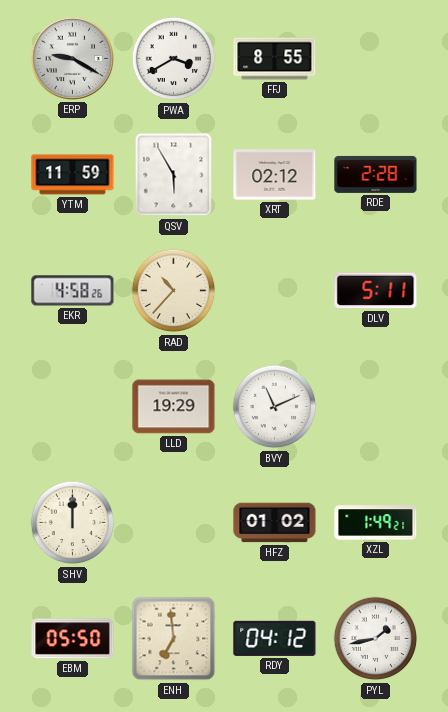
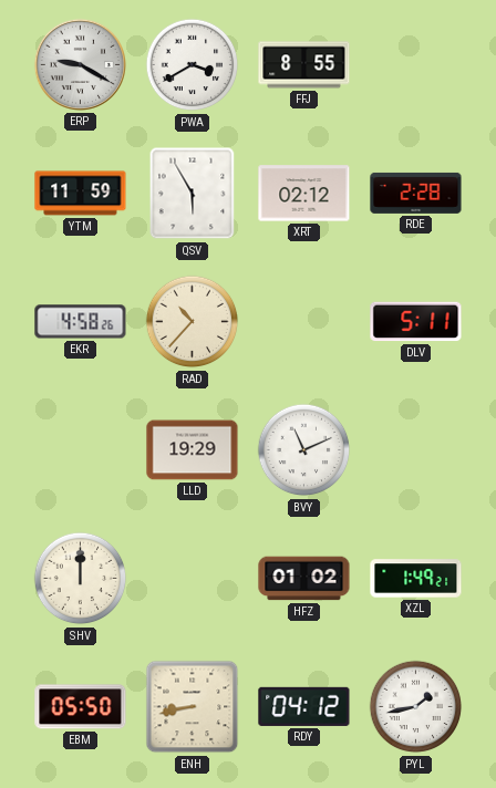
ENH: 6:59 -> 8:43 (193, 707)
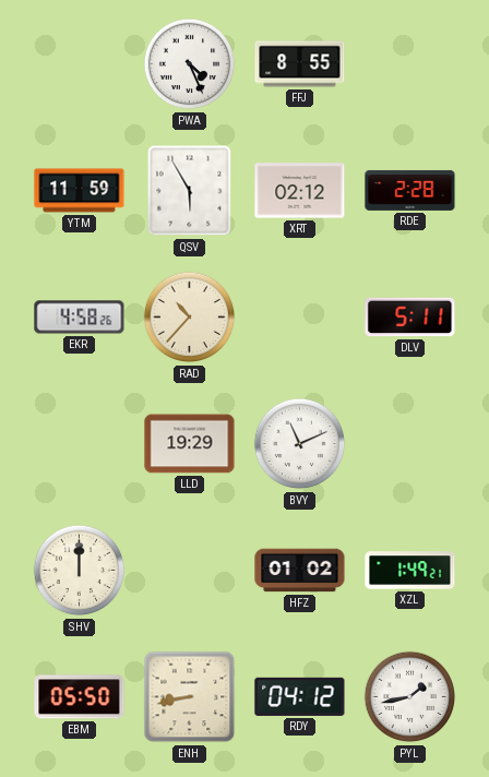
ERP: 9:20 -> none (80, 64)
PWA: 3:40 -> 4:26 (190, 64)
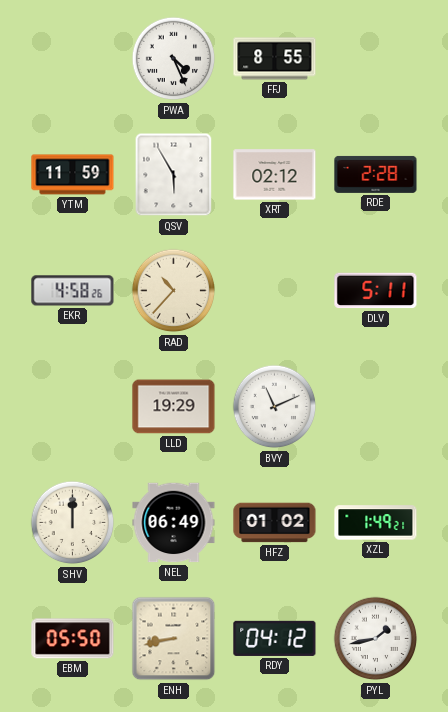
NEL: none -> 06:49 (174, 523)
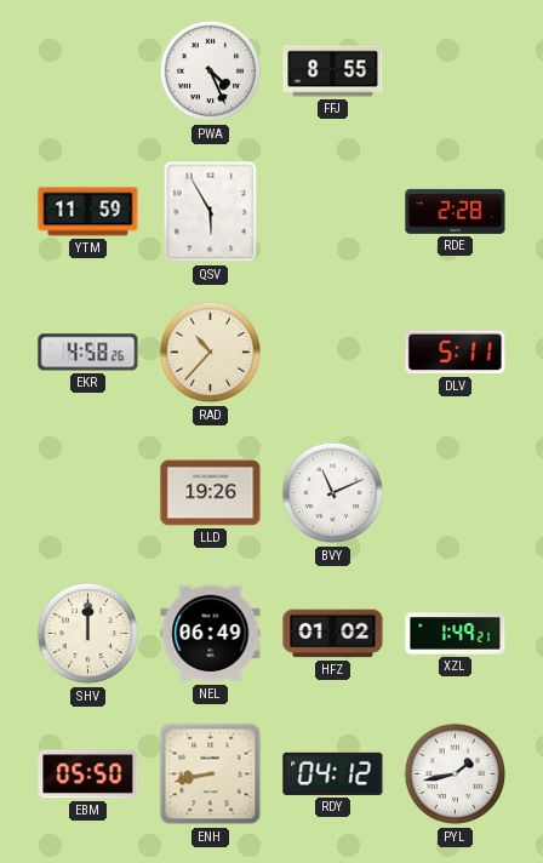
XRT: 02:12 -> none (275, 175)
LLD: 19:29 -> 19:26 (211, 493)
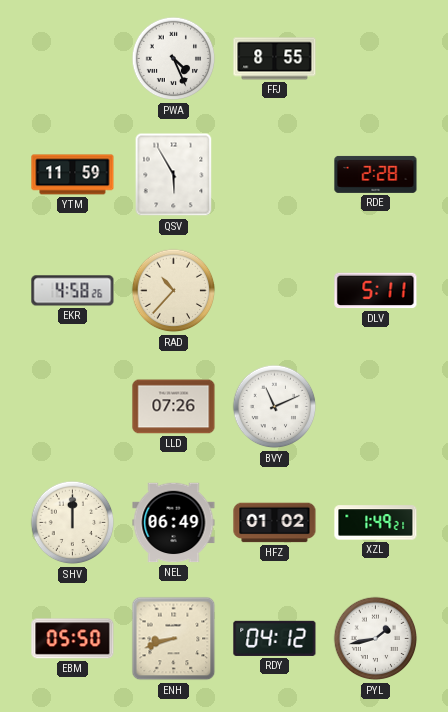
LLD: 19:26 -> 07:26 (174, 407)
ENH: 8:43 -> 8:42 (174, 639)
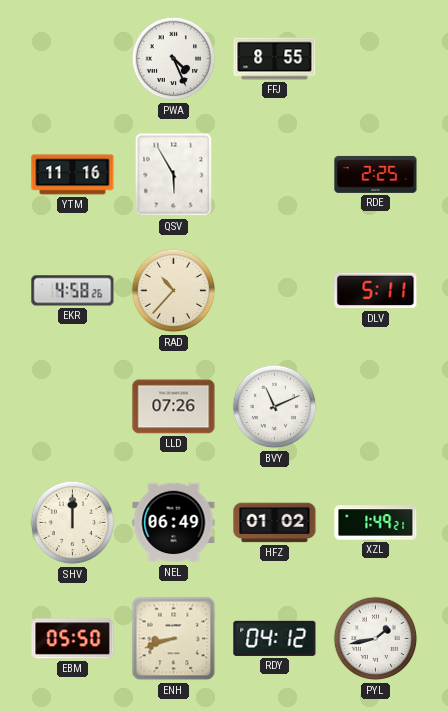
YTM: 11:59 -> 11:16 (73, 175)
RDE: 2:28 -> 2:25 (376, 174)
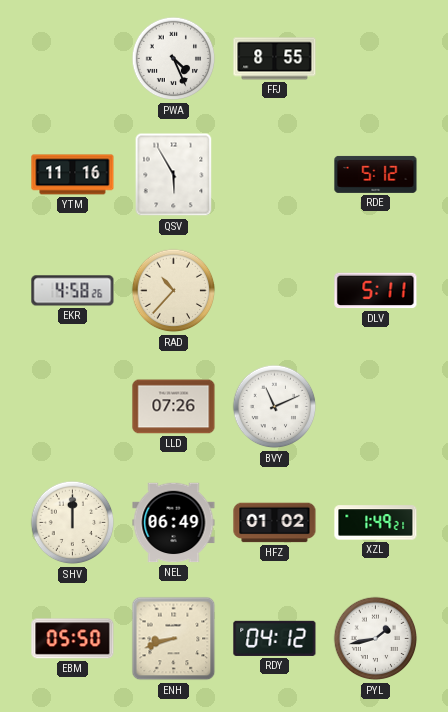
RDE: 2:25 -> 5:12 (376, 174)
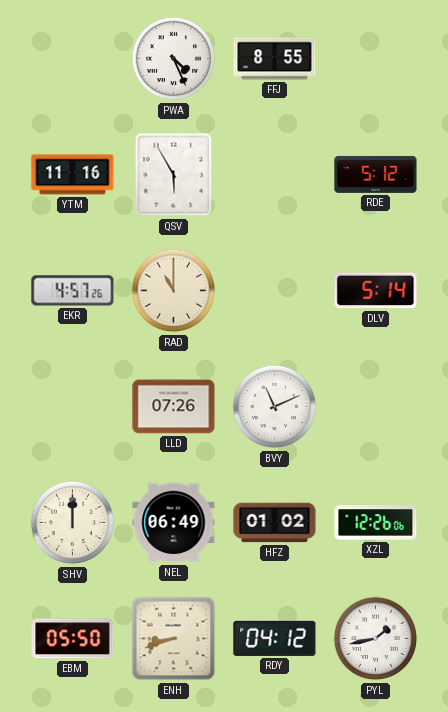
EKR: 4:58 -> 4:57 (73, 291)
RAD: 10:37 -> 11:00 (174, 291)
DLV: 5:11 -> 5:14 (376, 291)
XZL: 1:49 -> 12:26 (376, 523)
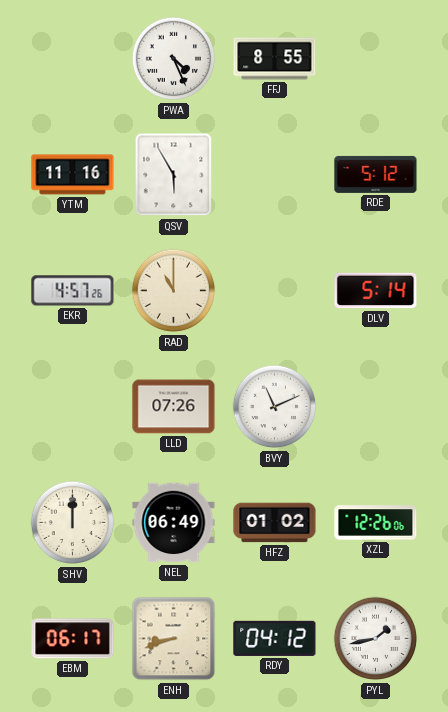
EBM: 05:50 -> 06:17 (73, 639)
